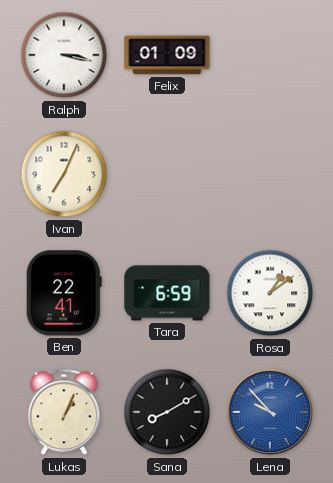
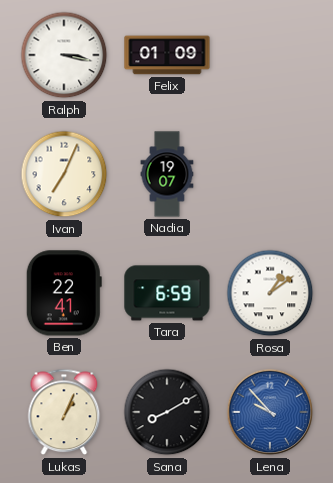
Nadia: none -> 19:07 (167, 174)
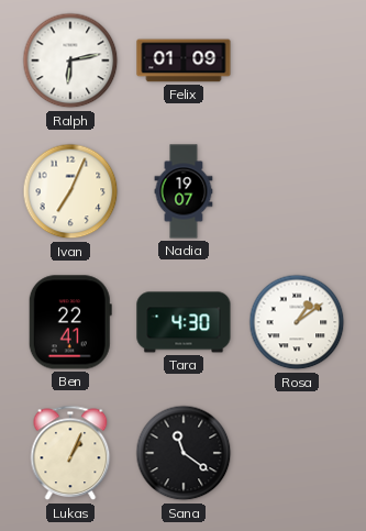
Ralph: 3:17 -> 6:13 (70, 60)
Tara: 6:59 -> 4:30 (184, 322)
Sana: 8:10 -> 11:21 (184, 453)
Lena: 9:53 -> none (270, 412)
